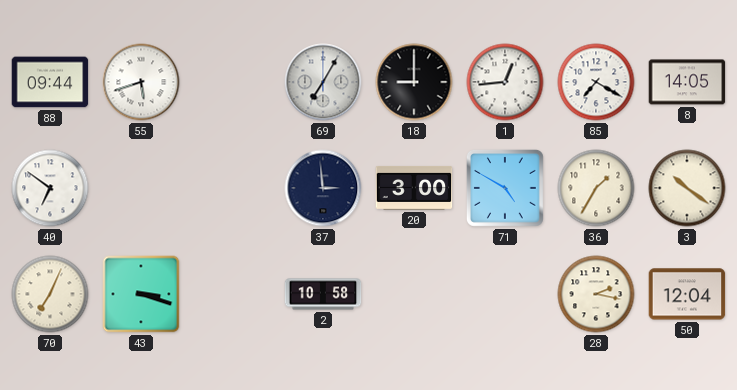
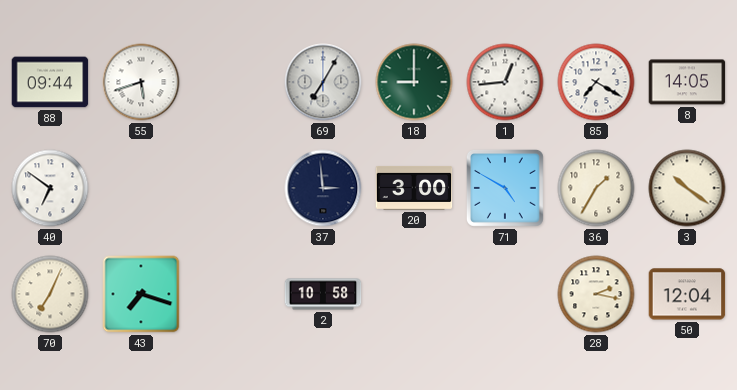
18 dial: black -> green (414, 82)
43: 3:18 -> 7:18 (141, 294)
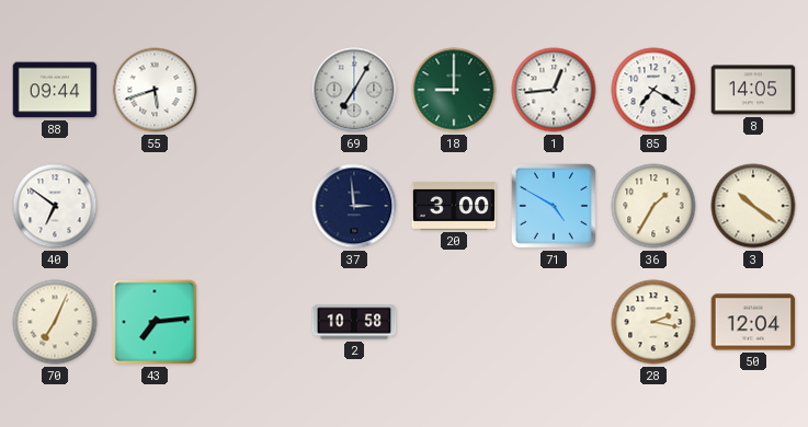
43: 7:18 -> 7:14 (155, 322)
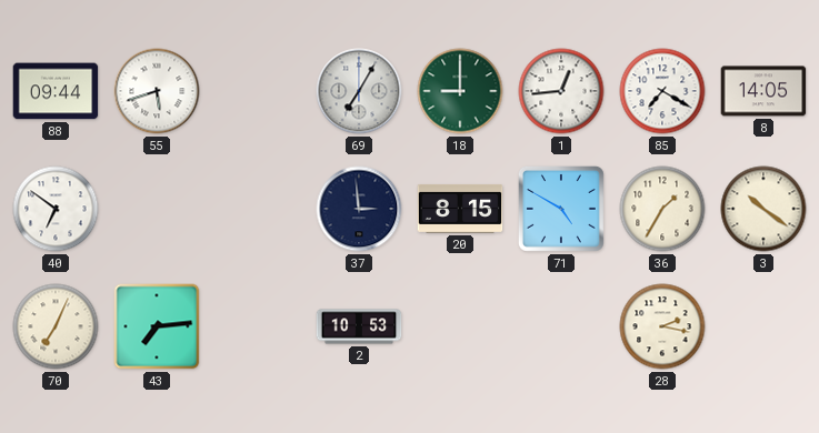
20: 3:00 -> 8:15 (460, 209)
2: 10:58 -> 10:53 (359, 326)
50: 12:04 -> none (753, 322)
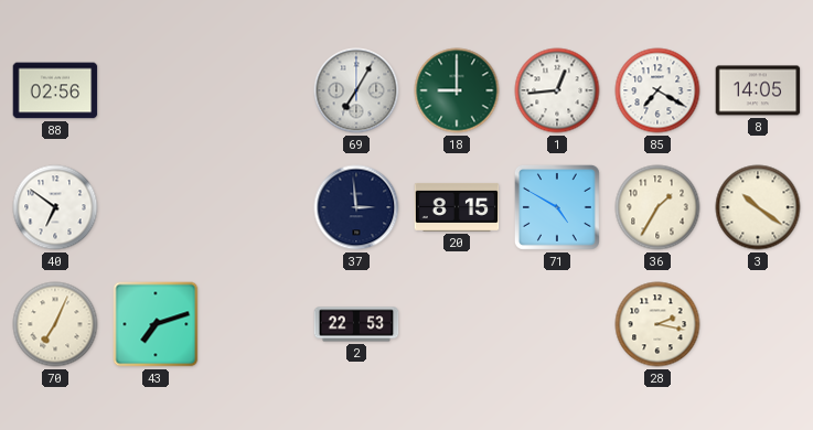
88: 09:44 -> 02:56 (55, 90)
55: 5:42 -> none (157, 91)
43: 7:14 -> 7:12 (156, 324)
2: 10:53 -> 22:53 (356, 324)
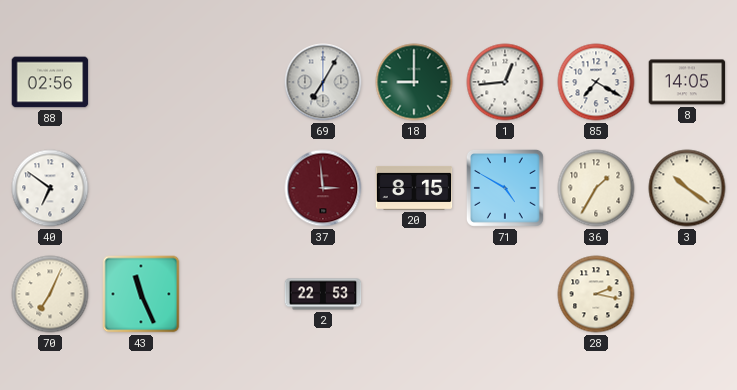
37 dial: navy -> burgundy (323, 188)
43: 7:12 -> 11:26 (141, 294)
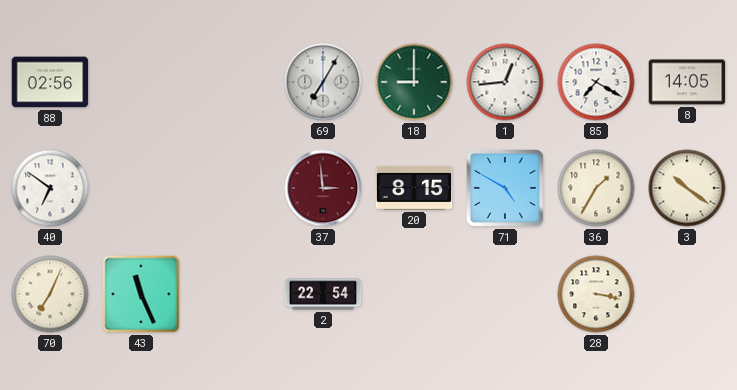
2: 22:53 -> 22:54 (323, 294)
28: 2:17 -> 3:17 (596, 294)
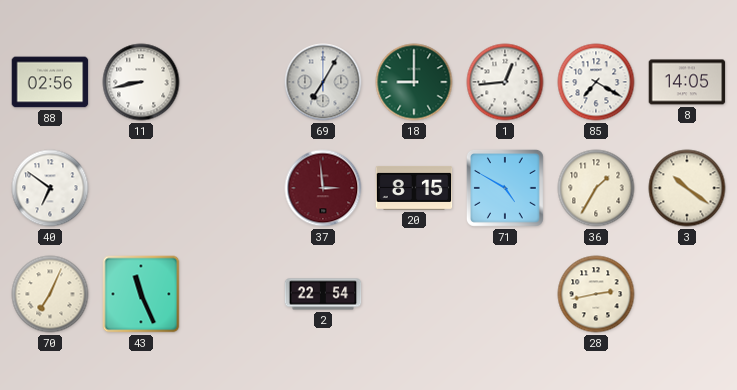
11: none -> 8:43 (141, 82)
28: 3:17 -> 2:43 (596, 294)
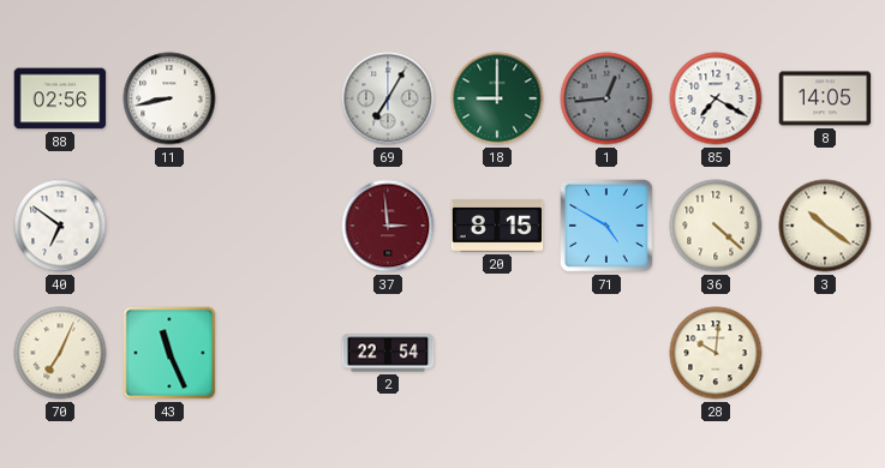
1 dial: white -> grey (606, 98)
36: 1:35 -> 4:22 (716, 226)
28: 2:43 -> 10:01 (716, 353)
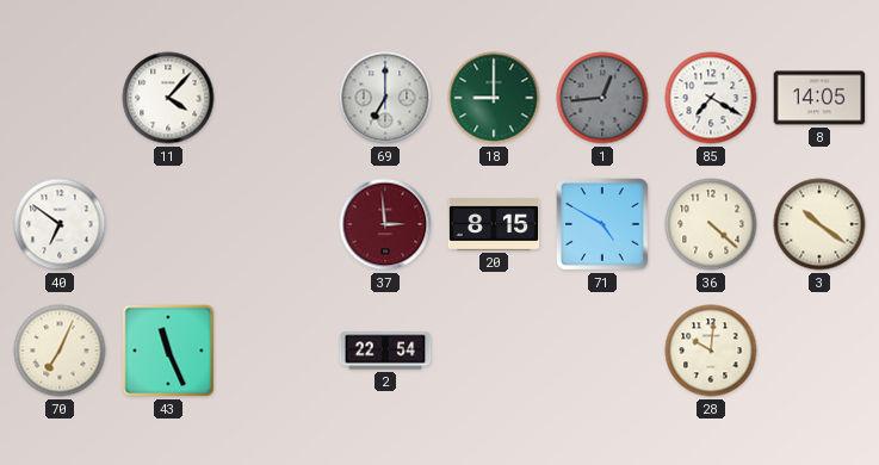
88: 02:56 -> none (60, 98)
11: 8:43 -> 4:07 (168, 98)
69: 7:05 -> 7:00 (385, 98)
